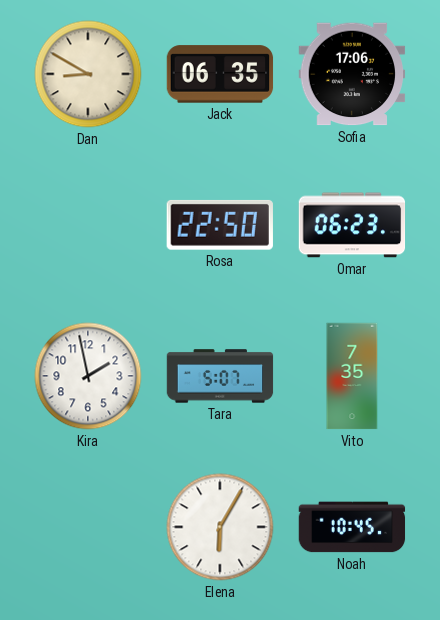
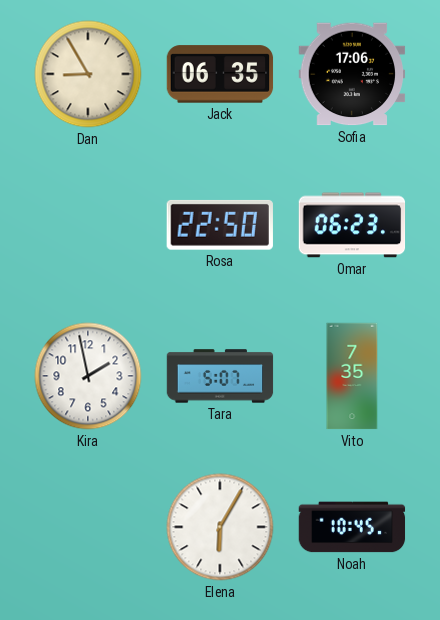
Dan: 8:50 -> 8:55 (88, 74)
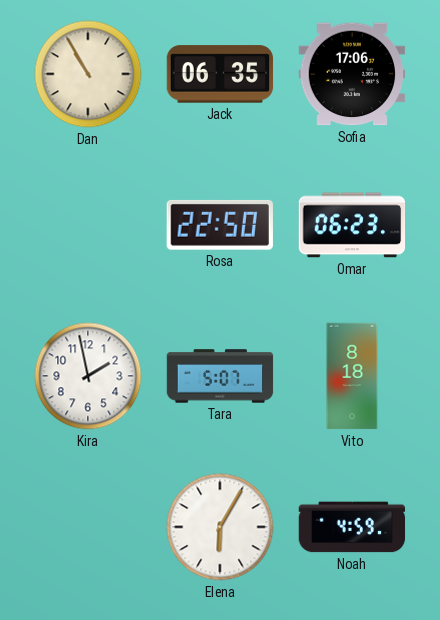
Dan: 8:55 -> 10:55 (88, 74)
Vito: 7:35 -> 8:18 (352, 376)
Noah: 10:45 -> 4:59 (352, 527)
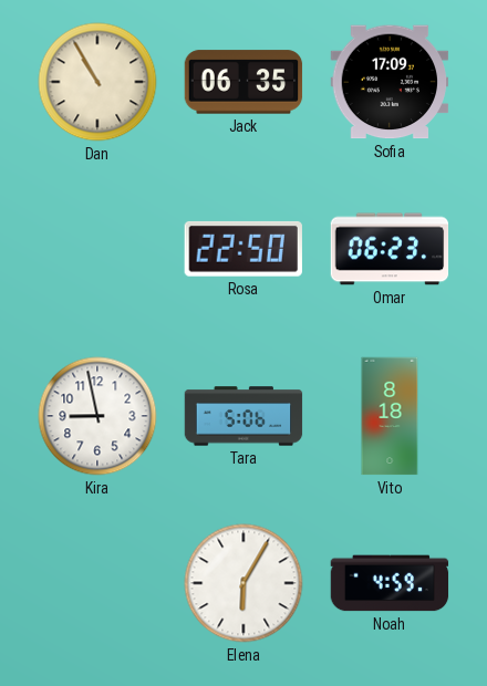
Sofia: 17:06 -> 17:09 (390, 82)
Kira: 1:58 -> 8:58 (97, 416)
Tara: 5:07 -> 5:06 (244, 416)
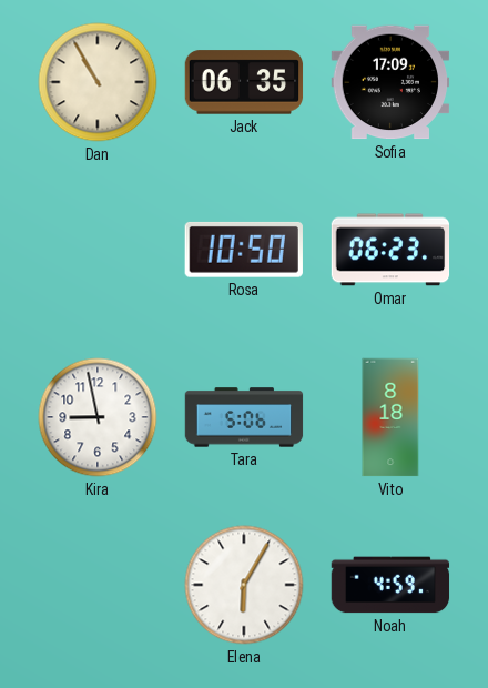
Rosa: 22:50 -> 10:50 (244, 250)
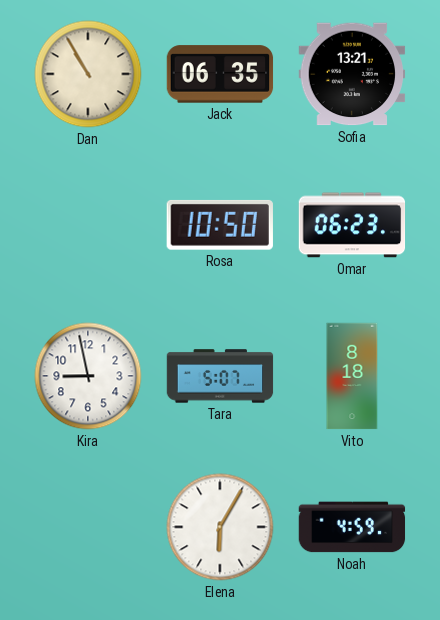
Sofia: 17:09 -> 13:21 (352, 74)
Tara: 5:06 -> 5:07 (220, 376)
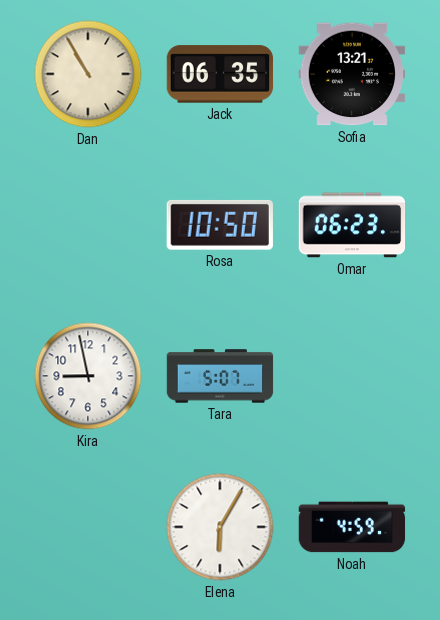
Vito: 8:18 -> none (352, 376)
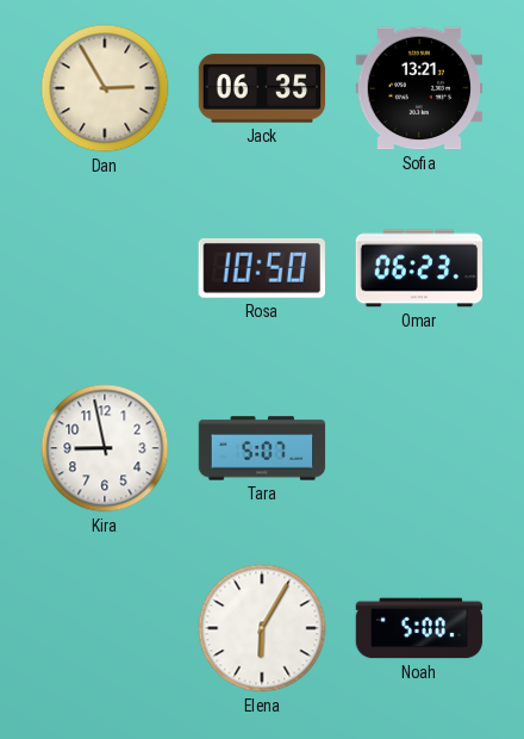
Dan: 10:55 -> 2:55 (105, 88)
Noah: 4:59 -> 5:00 (419, 628)
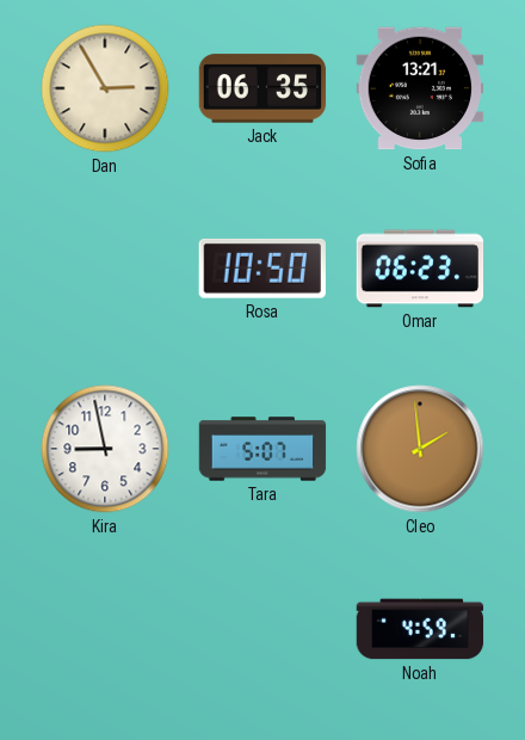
Cleo: none -> 1:59 (420, 449)
Elena: 6:05 -> none (262, 628)
Noah: 5:00 -> 4:59 (420, 629)
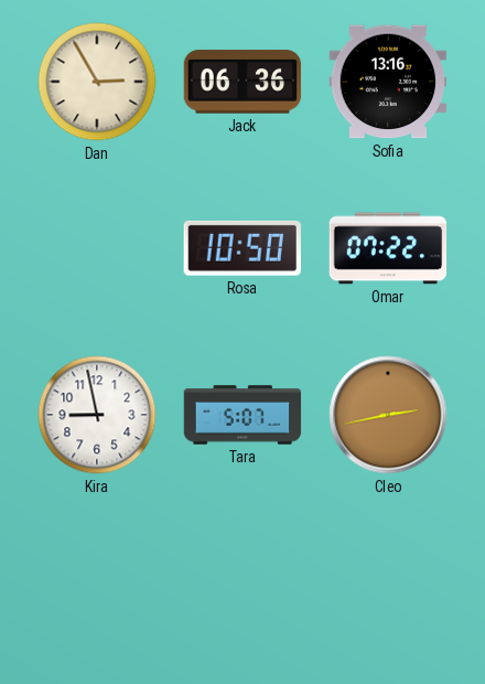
Jack: 06:35 -> 06:36 (242, 82)
Sofia: 13:21 -> 13:16 (388, 82)
Omar: 06:23 -> 07:22 (388, 248)
Cleo: 1:59 -> 2:43 (388, 415)
Noah: 4:59 -> none (420, 629)
